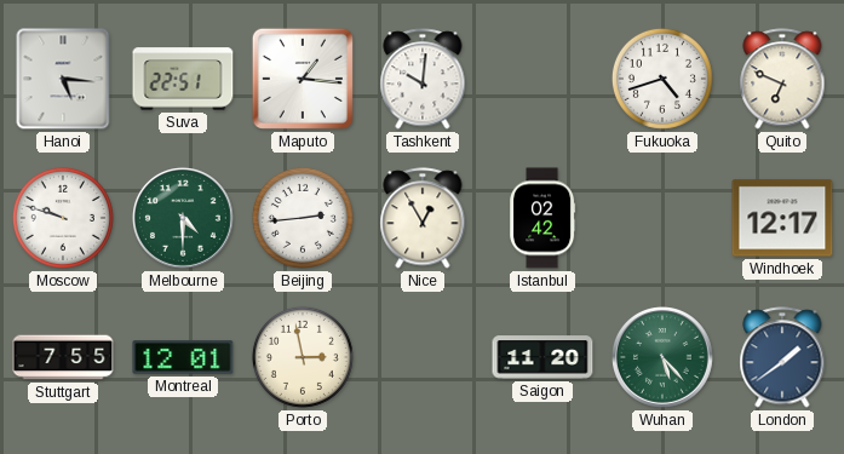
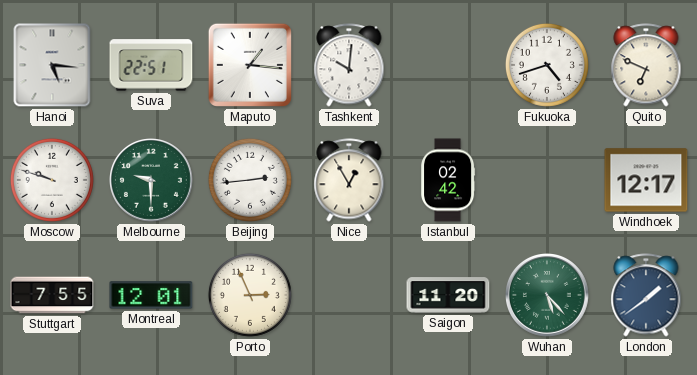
Melbourne: 4:30 -> 9:30 (152, 181)
Porto: 2:58 -> 2:56 (250, 295)
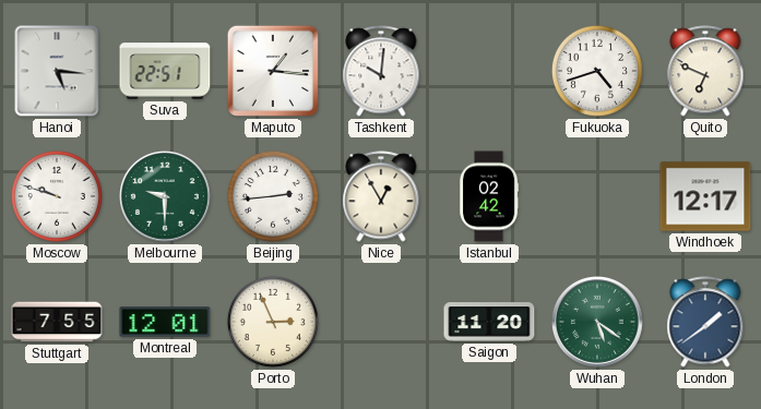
Wuhan: 5:23 -> 5:21 (598, 323)
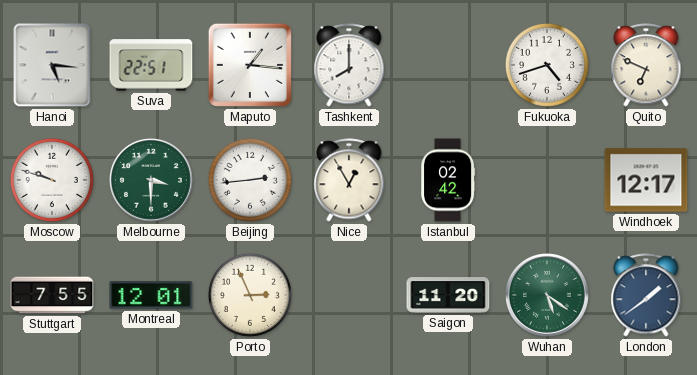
Tashkent: 10:01 -> 8:00 (349, 65)
Melbourne: 9:30 -> 3:30 (152, 181)
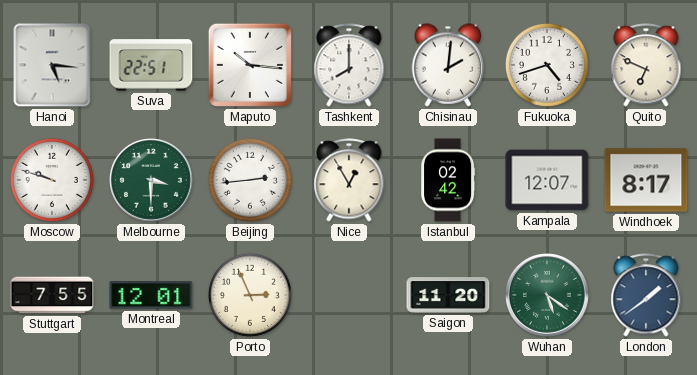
Maputo: 1:16 -> 10:16 (250, 65)
Chisinau: none -> 2:01 (448, 65)
Kampala: none -> 12:07 (547, 180)
Windhoek: 12:17 -> 8:17 (646, 180)
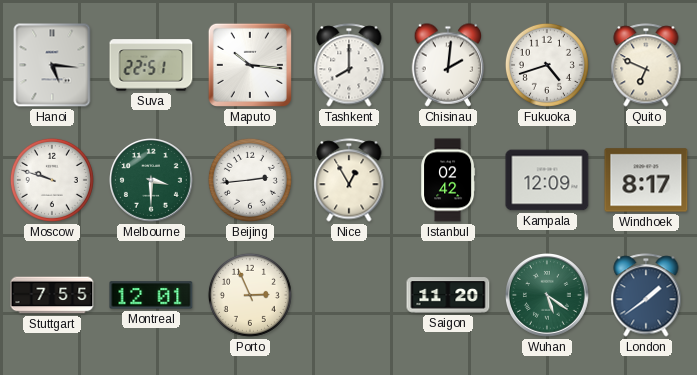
Kampala: 12:07 -> 12:09 (547, 180)
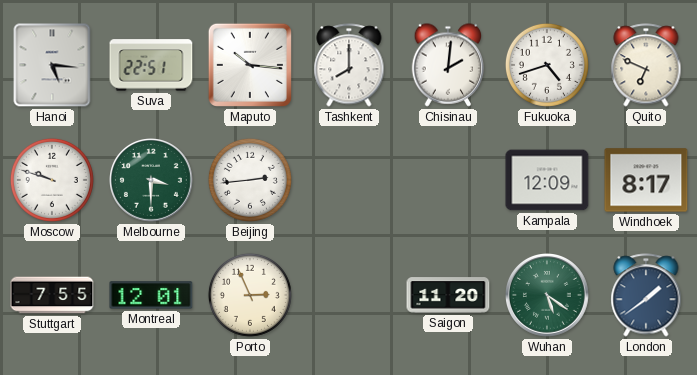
Nice: 12:55 -> none (349, 180)
Istanbul: 02:42 -> none (448, 180)
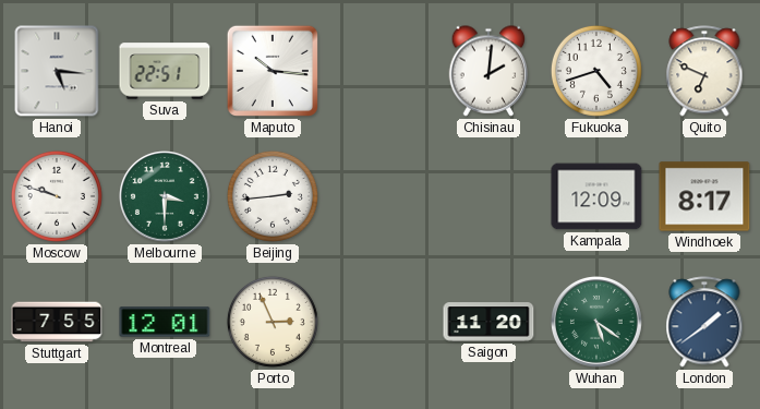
Tashkent: 8:00 -> none (349, 65)
